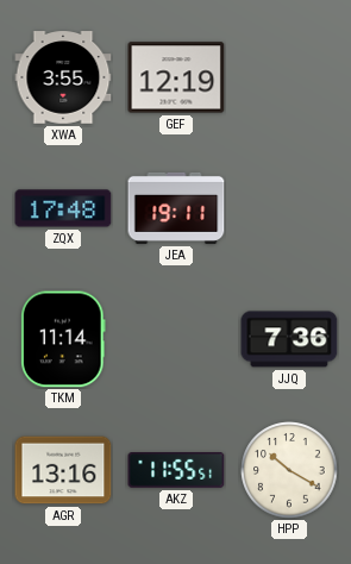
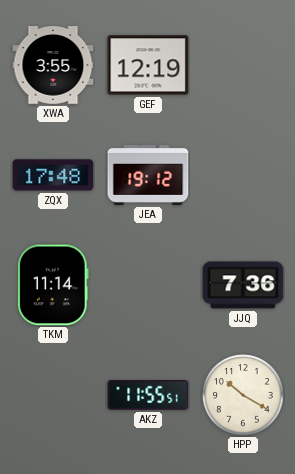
JEA: 19:11 -> 19:12 (148, 175)
AGR: 13:16 -> none (63, 470)
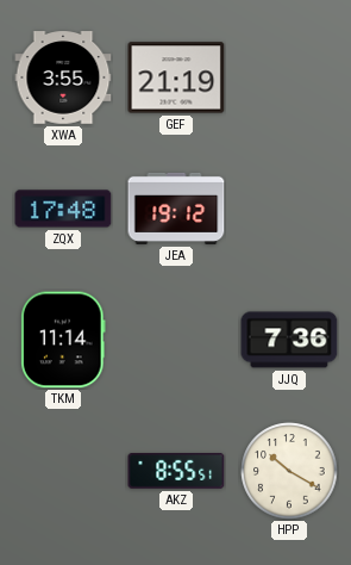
GEF: 12:19 -> 21:19 (176, 77)
AKZ: 11:55 -> 8:55 (176, 472)
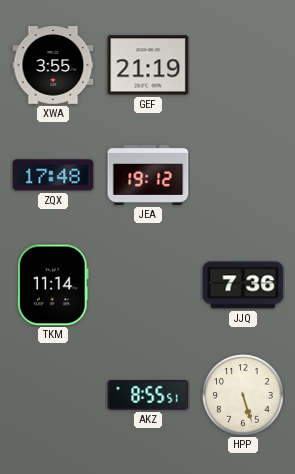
HPP: 10:20 -> 5:27 (243, 395)
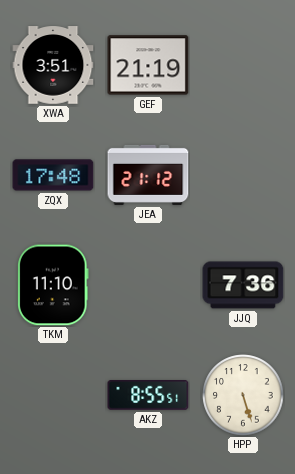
XWA: 3:55 -> 3:51 (53, 65)
JEA: 19:12 -> 21:12 (148, 175)
TKM: 11:14 -> 11:10 (54, 285)
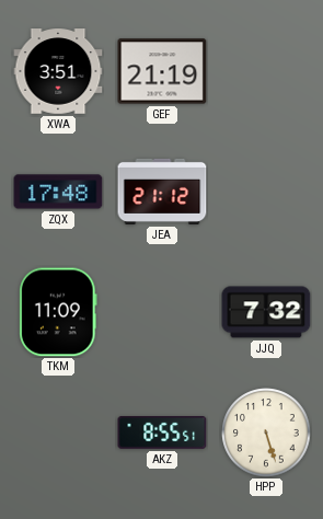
TKM: 11:10 -> 11:09 (59, 312)
JJQ: 7:36 -> 7:32 (266, 312)
